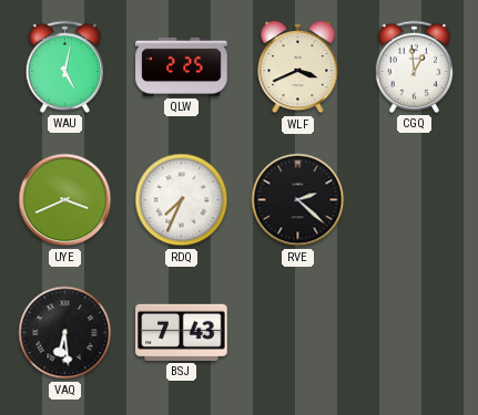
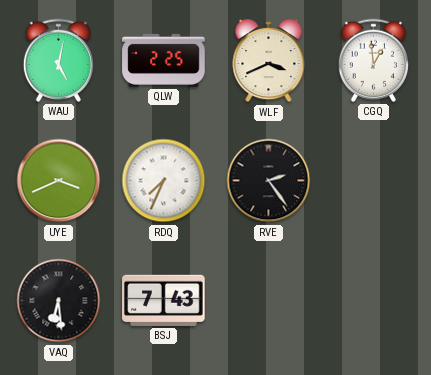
RVE: 2:22 -> 2:24 (269, 181)
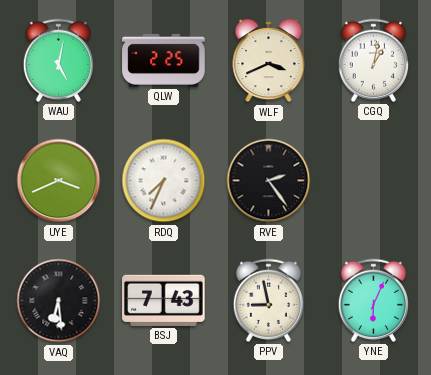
CGQ: 12:59 -> 1:02 (373, 60)
PPV: none -> 8:58 (268, 300)
YNE: none -> 6:04 (373, 300)
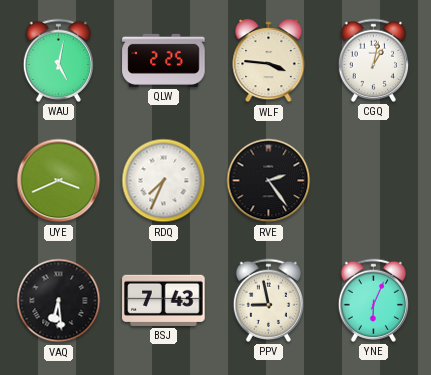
WLF: 3:41 -> 3:46 (269, 61)
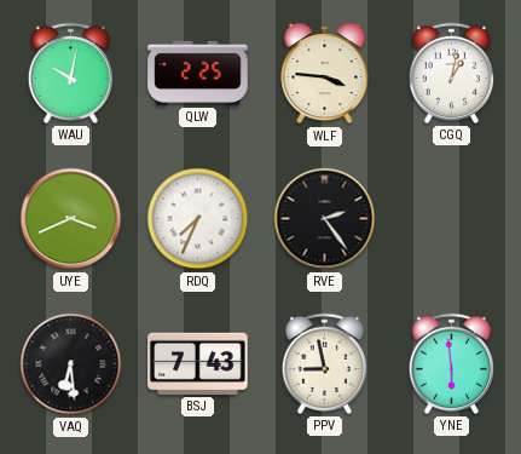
WAU: 5:02 -> 10:02 (70, 73)
YNE: 6:04 -> 5:59 (451, 363)
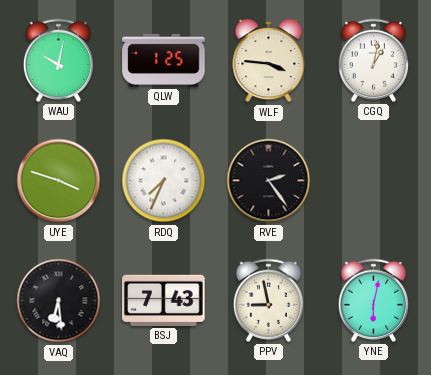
QLW: 2:25 -> 1:25 (164, 60)
UYE: 3:41 -> 3:48 (59, 181)
YNE: 5:59 -> 6:02 (373, 300)
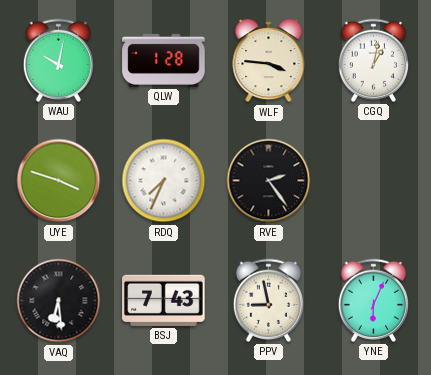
QLW: 1:25 -> 1:28 (164, 60)
YNE: 6:02 -> 6:04 (373, 300)
